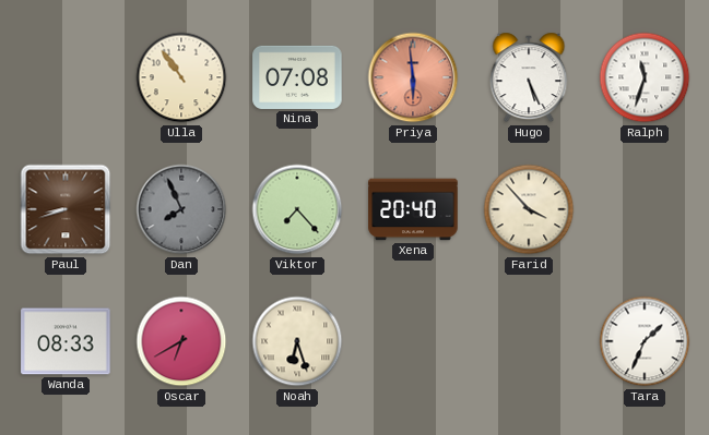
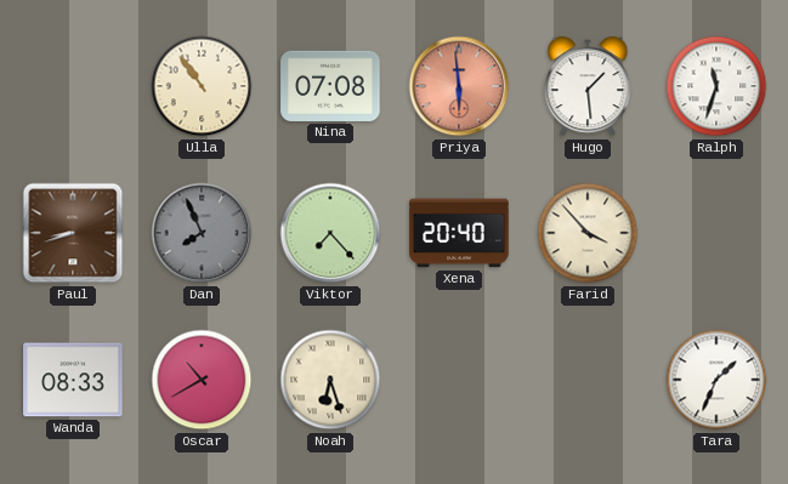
Hugo: 5:26 -> 1:29 (588, 86)
Oscar: 6:40 -> 10:40 (202, 380)
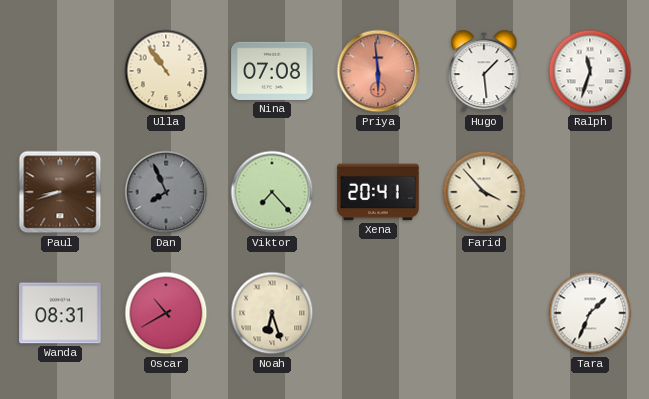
Xena: 20:40 -> 20:41 (378, 192)
Wanda: 08:33 -> 08:31 (60, 313)
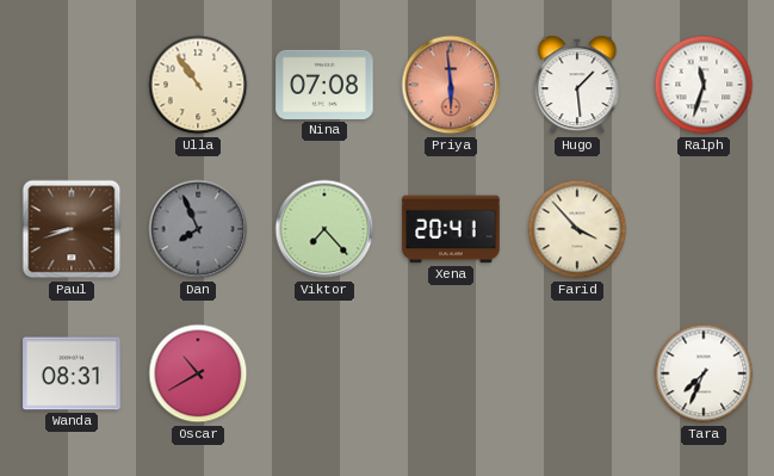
Noah: 6:27 -> none (272, 313)
Tara: 1:34 -> 7:34 (704, 373)
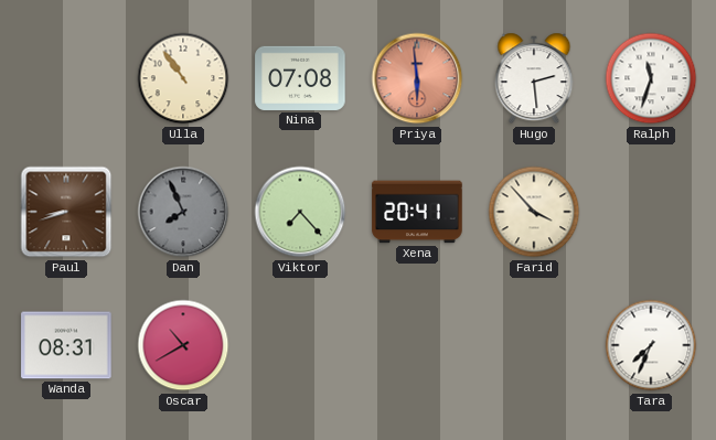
Hugo: 1:29 -> 2:29 (534, 78)
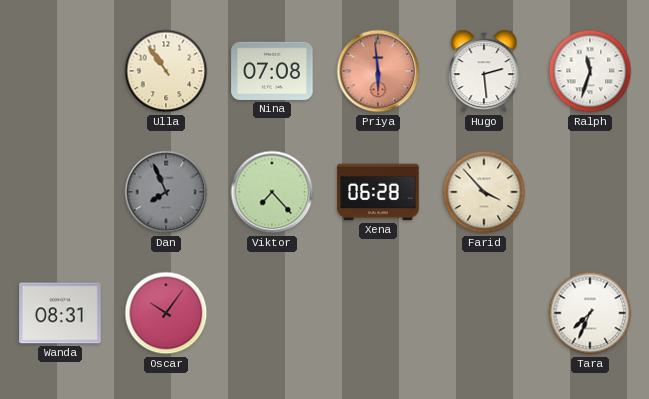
Paul: 8:42 -> none (66, 212)
Xena: 20:41 -> 06:28 (378, 192)
Oscar: 10:40 -> 10:06 (166, 313)
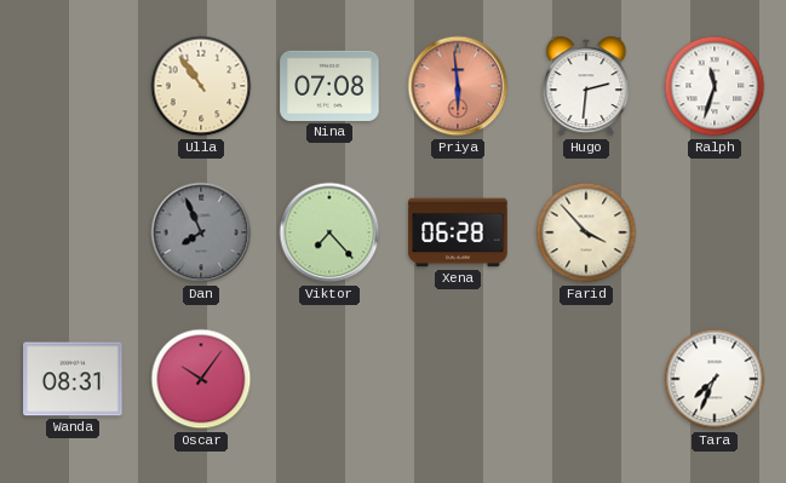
Hugo: 2:29 -> 2:31 (586, 86)
